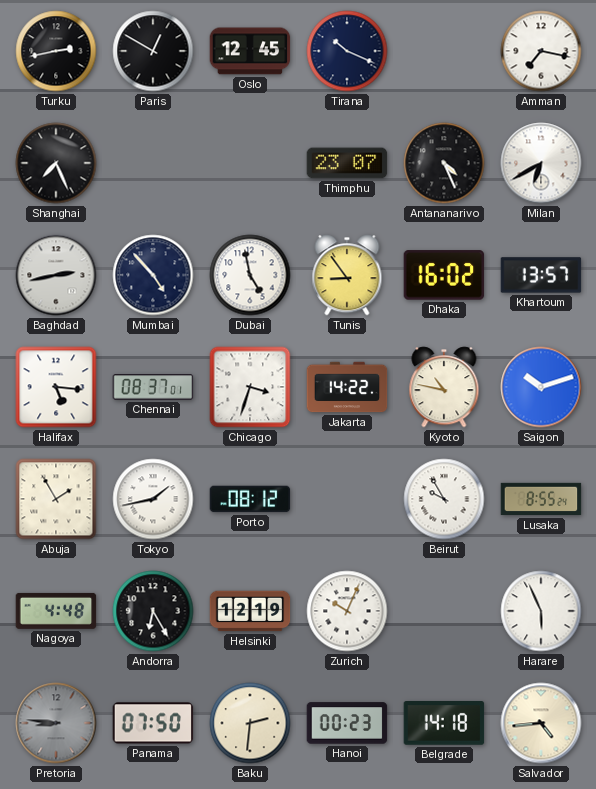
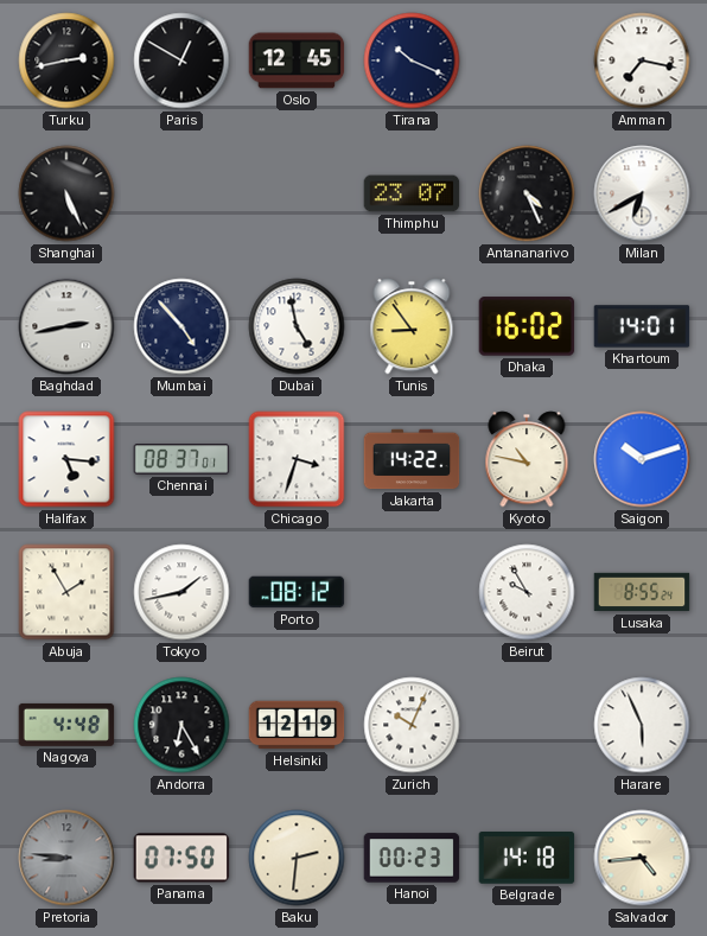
Shanghai: 7:26 -> 5:26 (66, 193)
Khartoum: 13:57 -> 14:01 (642, 326)
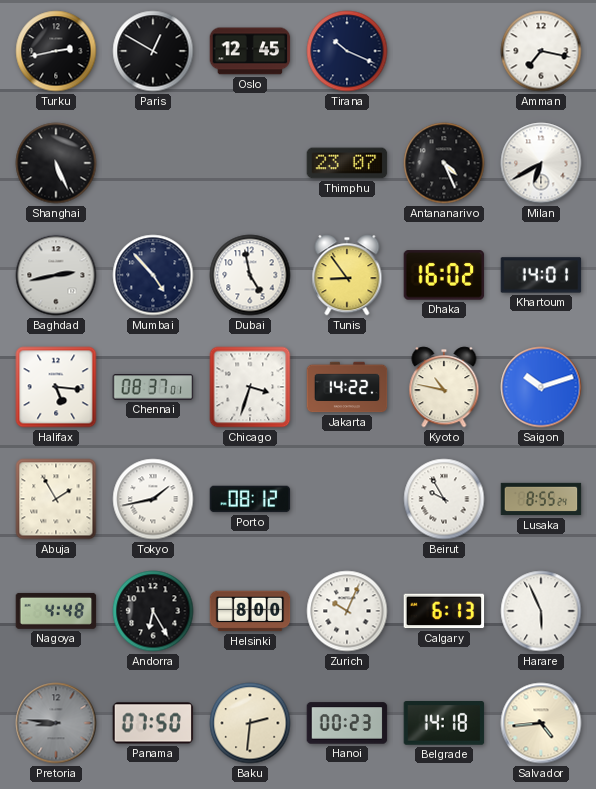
Helsinki: 12:19 -> 8:00 (250, 611)
Calgary: none -> 6:13 (444, 611)
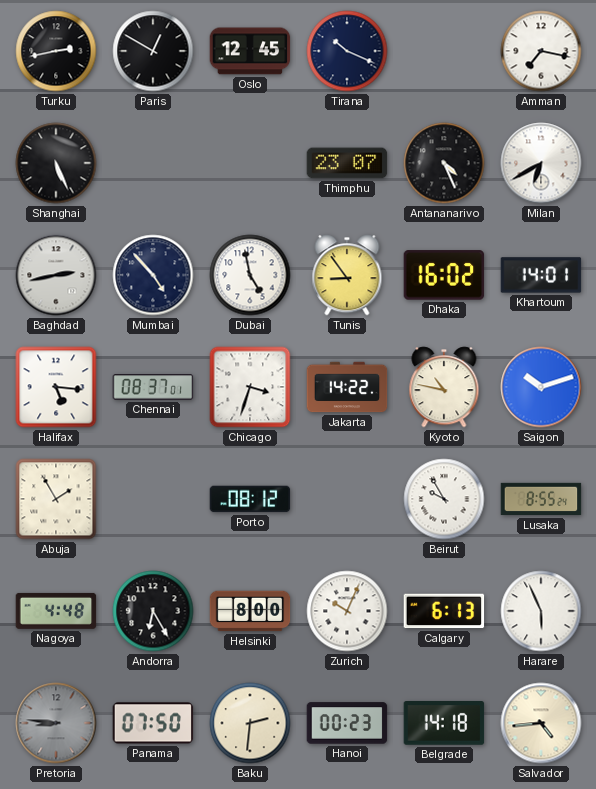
Tokyo: 1:43 -> none (153, 499)
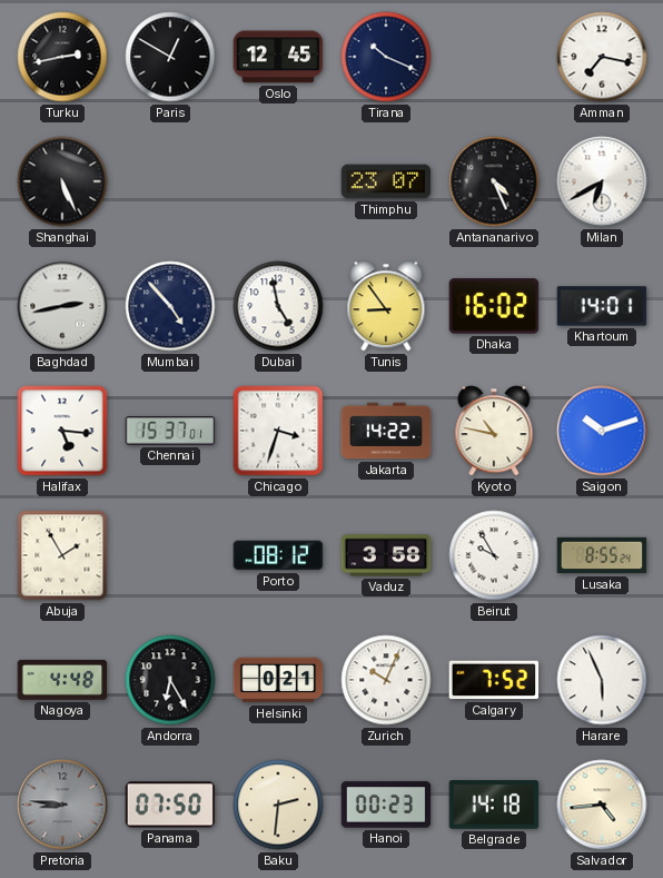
Chennai: 08:37 -> 15:37 (170, 431)
Vaduz: none -> 3:58 (386, 555)
Helsinki: 8:00 -> 0:21 (278, 680)
Calgary: 6:13 -> 7:52 (494, 680)
